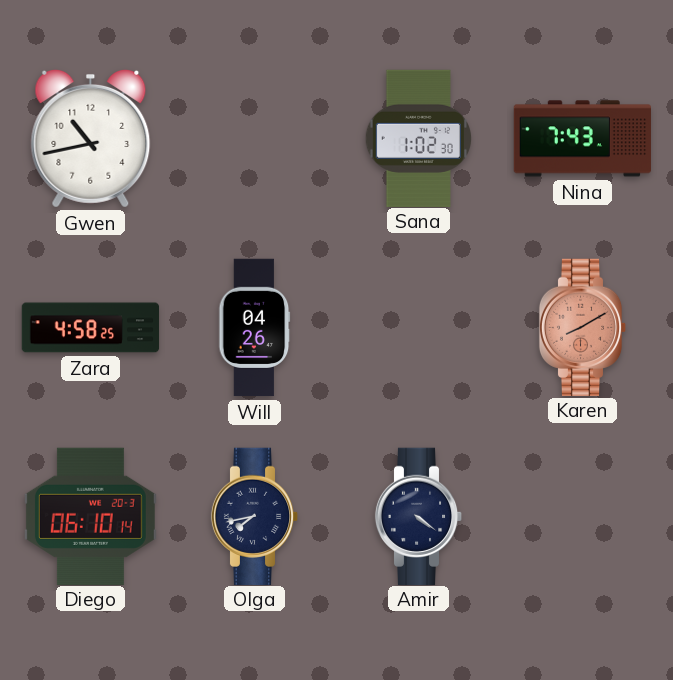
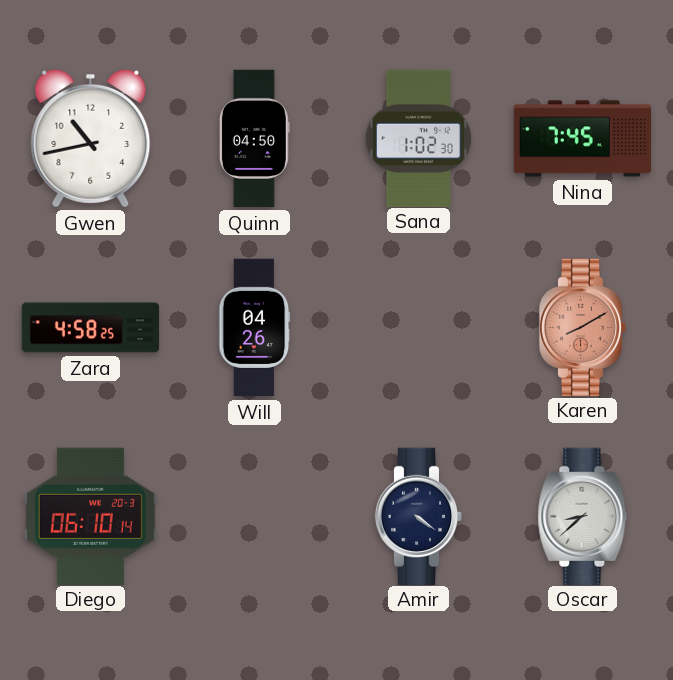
Quinn: none -> 04:50 (254, 139)
Nina: 7:43 -> 7:45 (582, 139)
Olga: 7:43 -> none (255, 516)
Oscar: none -> 8:38 (583, 516)
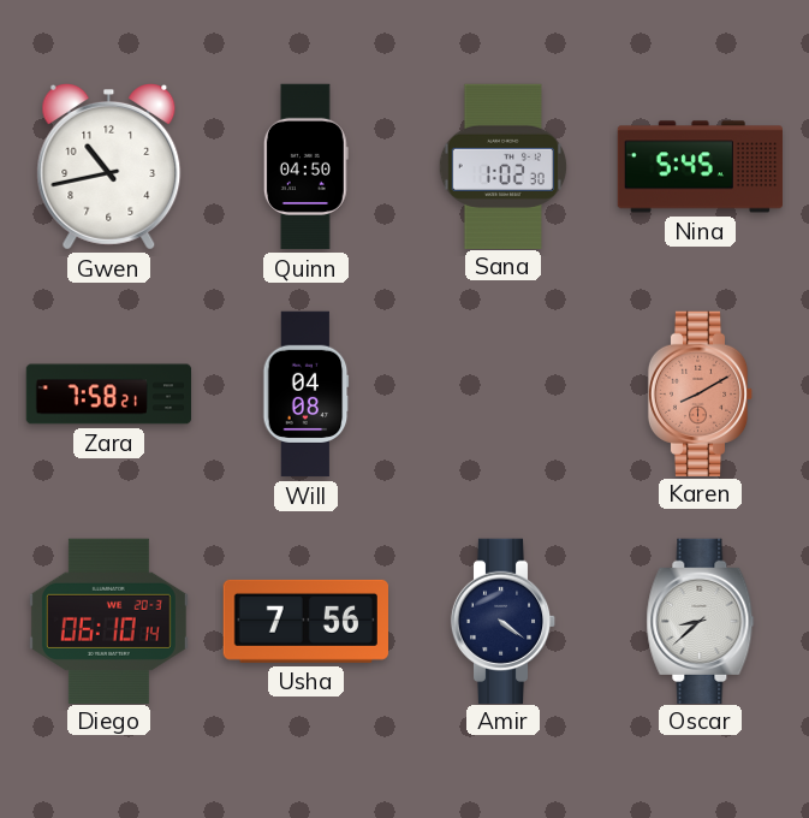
Nina: 7:45 -> 5:45 (700, 167)
Zara: 4:58 -> 7:58 (109, 395)
Will: 04:26 -> 04:08 (307, 395)
Usha: none -> 7:56 (305, 621)
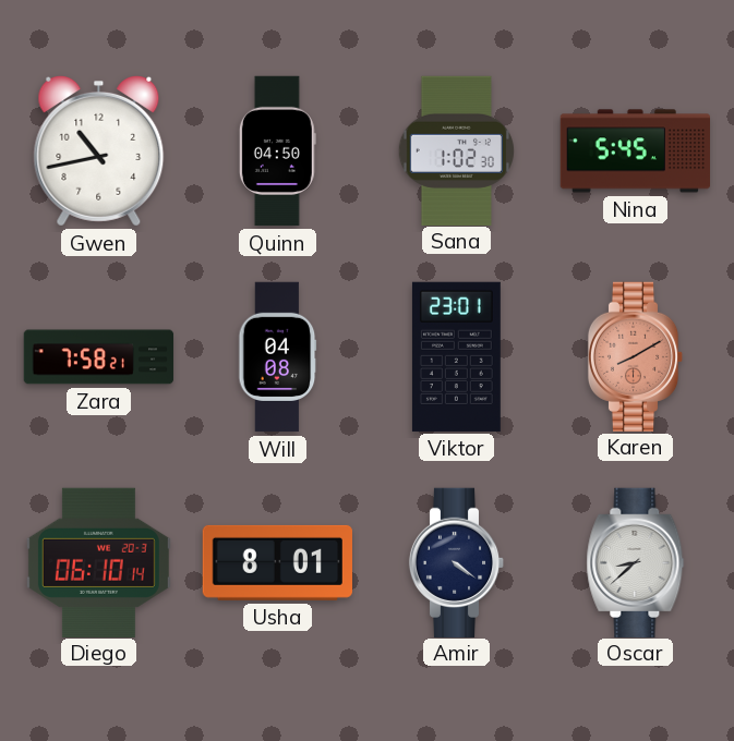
Viktor: none -> 23:01 (456, 356)
Usha: 7:56 -> 8:01 (277, 562)
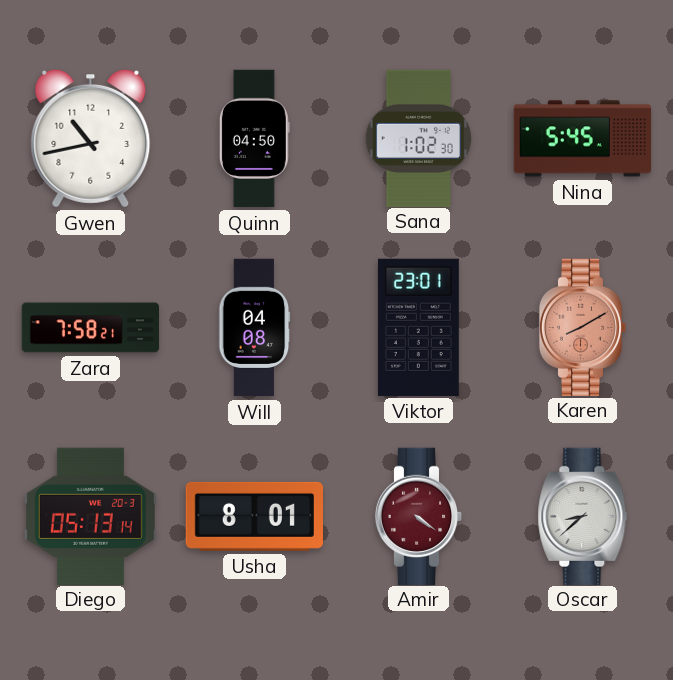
Diego: 06:10 -> 05:13 (90, 516)
Amir dial: navy -> burgundy (419, 516)
